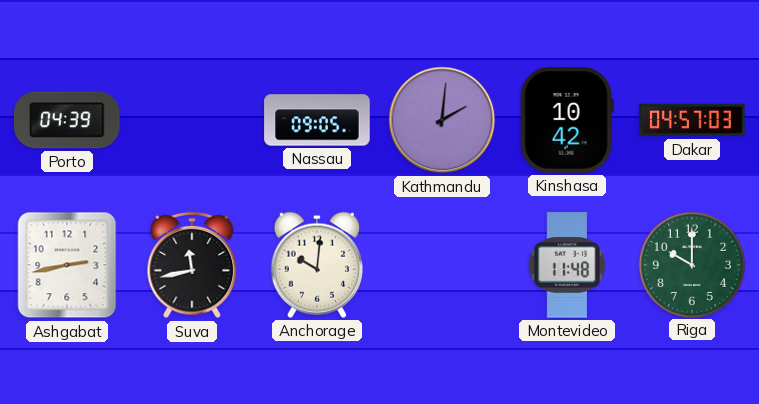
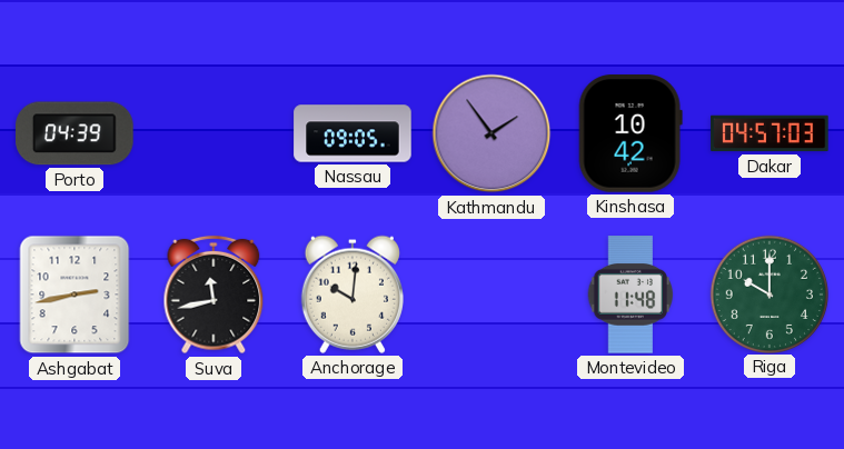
Kathmandu: 2:01 -> 1:54 (491, 133)
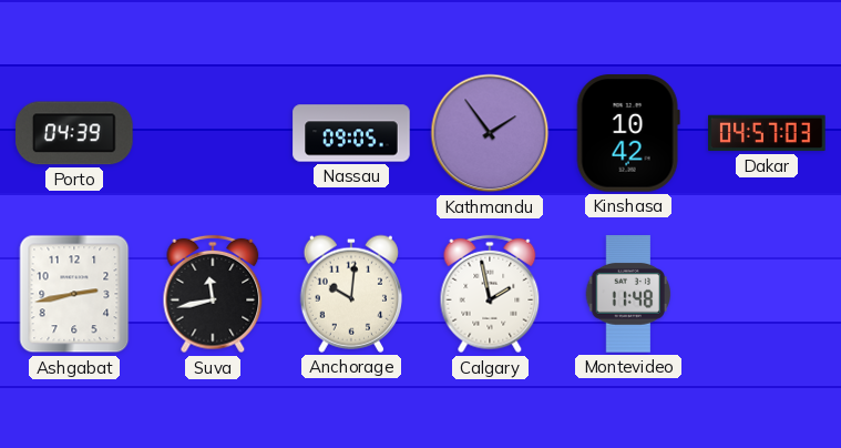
Calgary: none -> 1:58 (490, 294)
Riga: 10:00 -> none (768, 293)
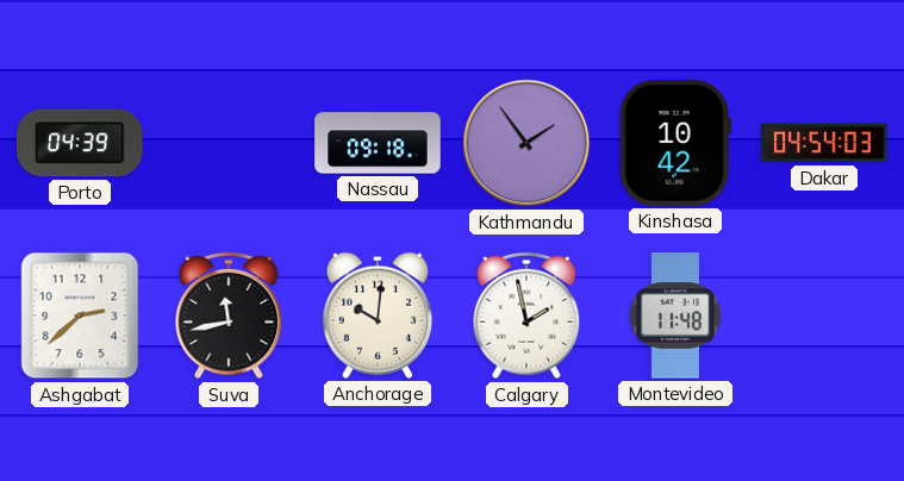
Nassau: 09:05 -> 09:18 (378, 143)
Dakar: 04:57 -> 04:54 (824, 143)
Ashgabat: 2:43 -> 2:38 (80, 316)
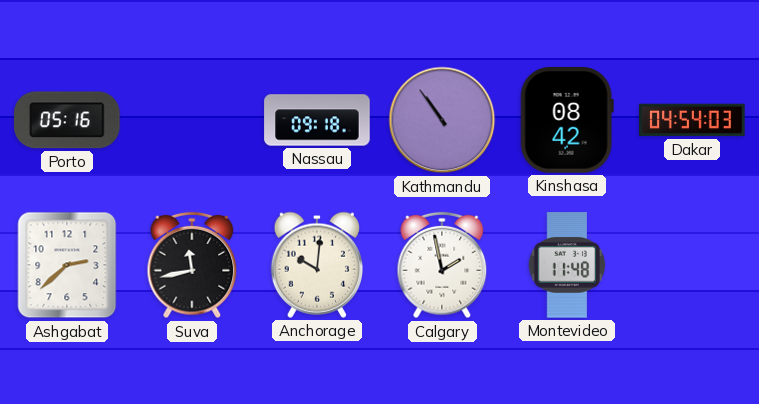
Porto: 04:39 -> 05:16 (67, 120)
Kathmandu: 1:54 -> 10:54 (442, 120)
Kinshasa: 10:42 -> 08:42 (567, 120)
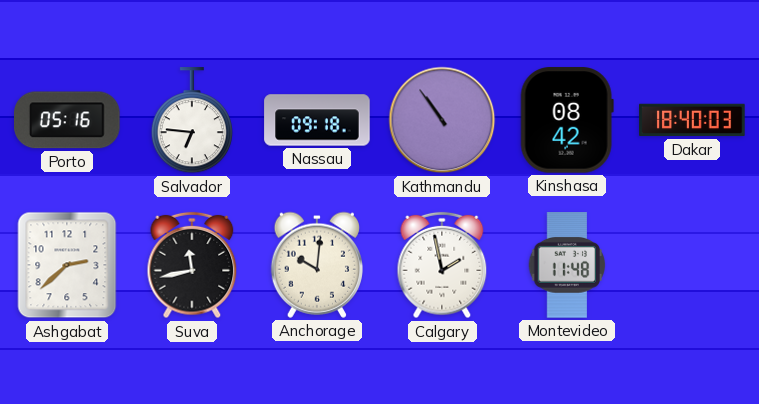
Salvador: none -> 6:46 (192, 121)
Dakar: 04:54 -> 18:40 (692, 120)
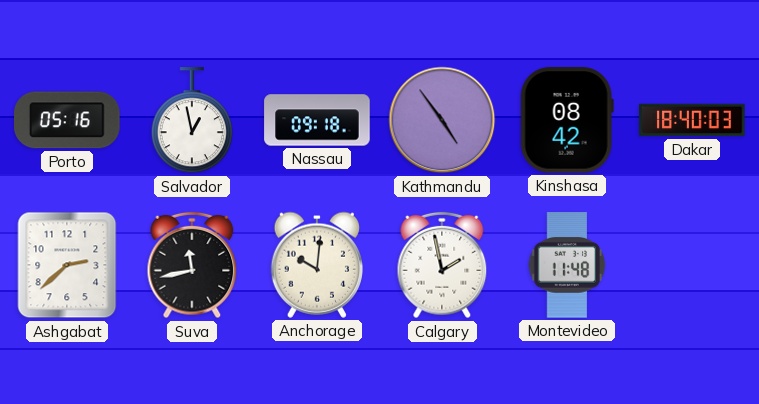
Salvador: 6:46 -> 12:58 (192, 121)
Kathmandu: 10:54 -> 4:54 (442, 120)
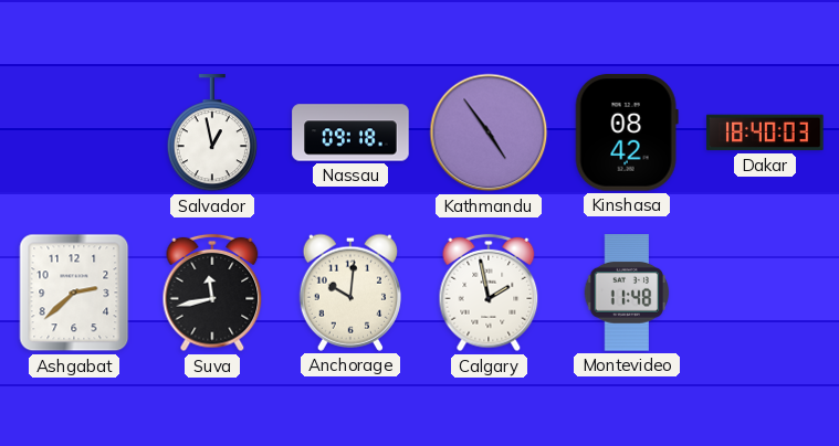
Porto: 05:16 -> none (67, 120)
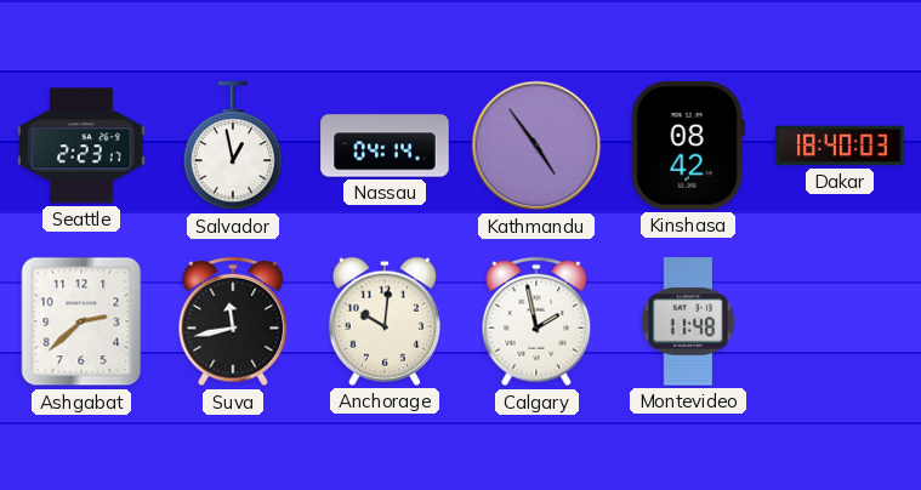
Seattle: none -> 2:23 (81, 146)
Nassau: 09:18 -> 04:14 (385, 146)
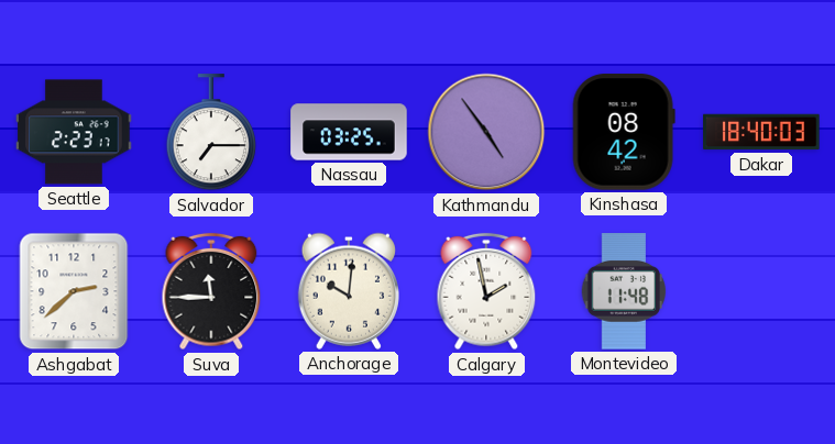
Salvador: 12:58 -> 7:15 (211, 133)
Nassau: 04:14 -> 03:25 (349, 132)
Suva: 11:43 -> 11:45 (211, 291)
